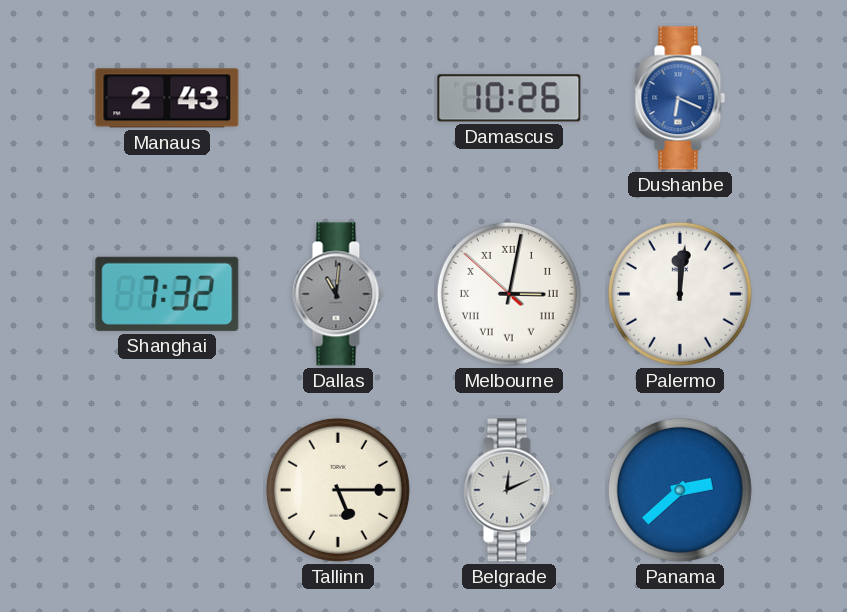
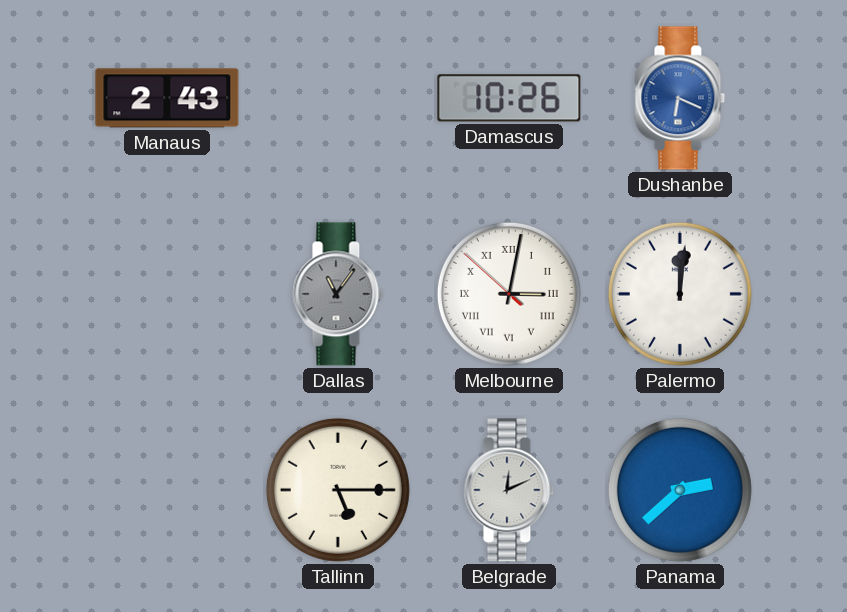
Shanghai: 7:32 -> none (167, 294)
Dallas: 11:01 -> 11:06 (338, 294)
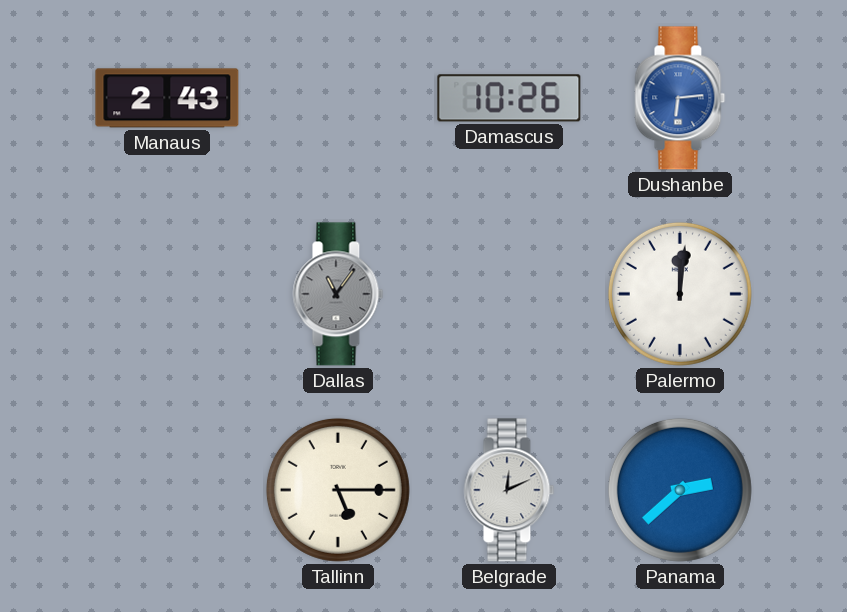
Dushanbe: 6:19 -> 6:14 (680, 98)
Melbourne: 3:01 -> none (509, 294)
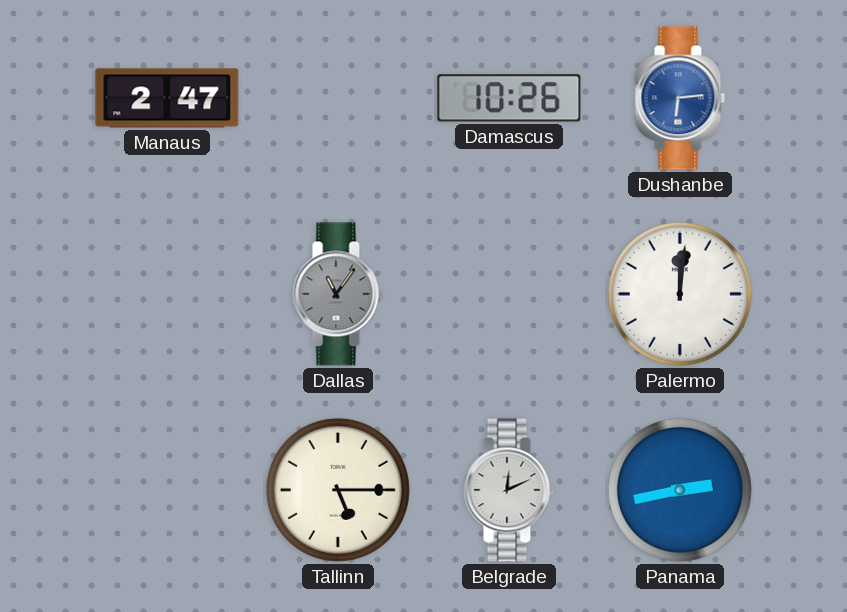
Manaus: 2:43 -> 2:47 (167, 98)
Panama: 2:38 -> 2:43 (680, 490)
